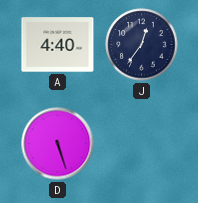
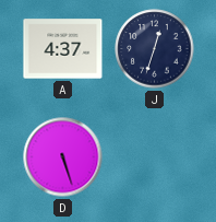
A: 4:40 -> 4:37 (63, 49)
J: 12:36 -> 12:33 (155, 49)
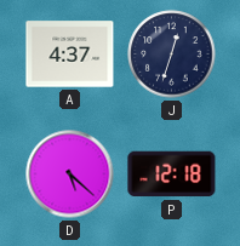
D: 5:27 -> 5:22 (70, 175)
P: none -> 12:18 (172, 175)
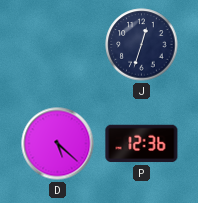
A: 4:37 -> none (70, 55)
P: 12:18 -> 12:36 (142, 144)
